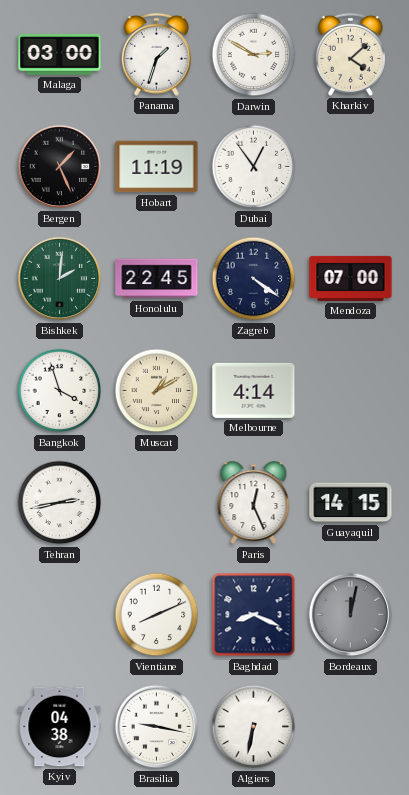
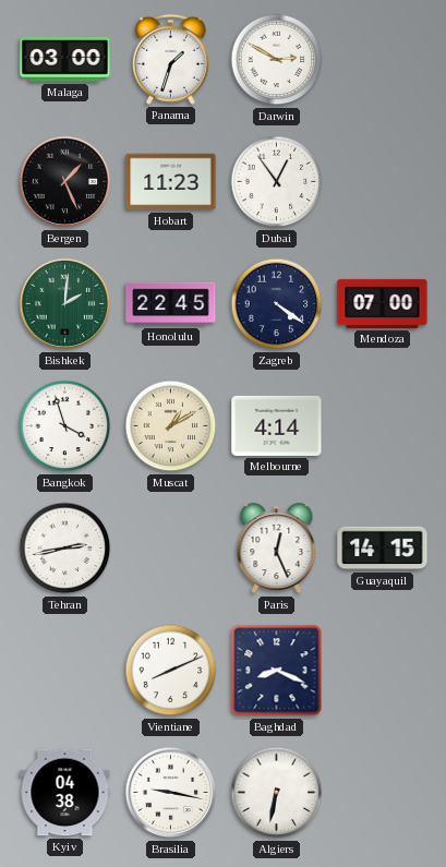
Kharkiv: 4:08 -> none (350, 54)
Hobart: 11:19 -> 11:23 (171, 182)
Bordeaux: 12:02 -> none (351, 615)
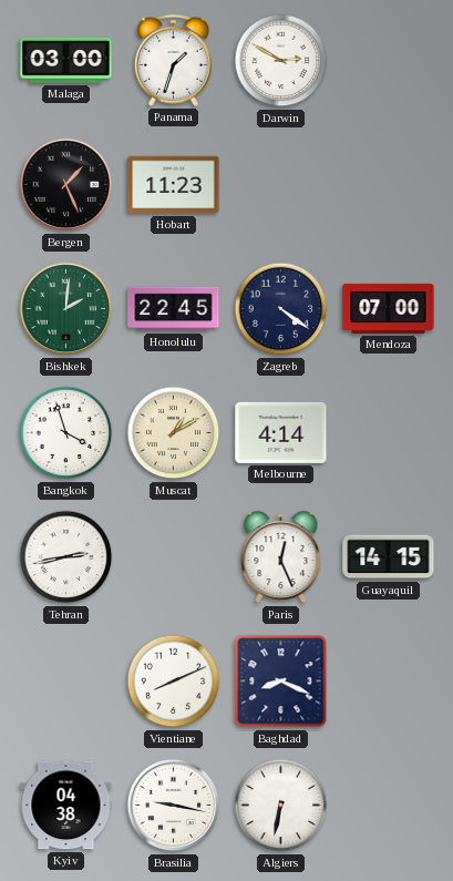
Dubai: 12:54 -> none (277, 182)
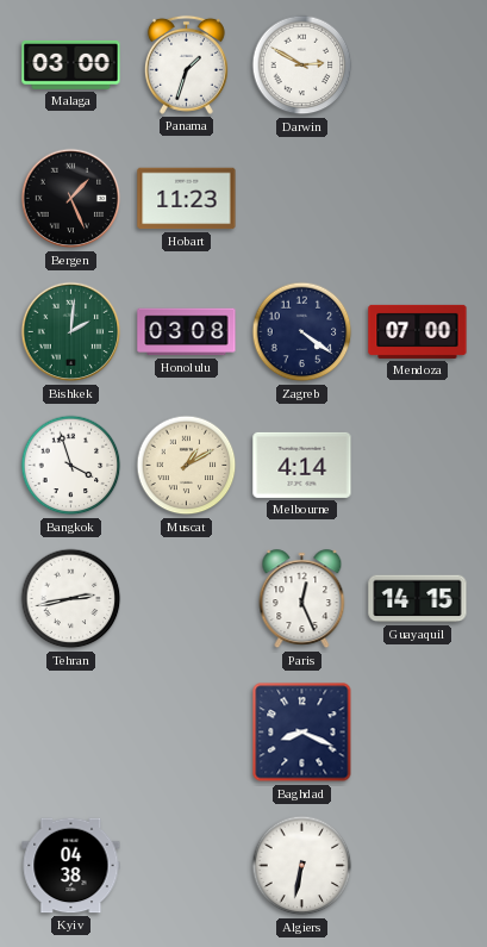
Honolulu: 22:45 -> 03:08 (187, 332)
Vientiane: 8:11 -> none (174, 682)
Brasilia: 9:17 -> none (174, 806)
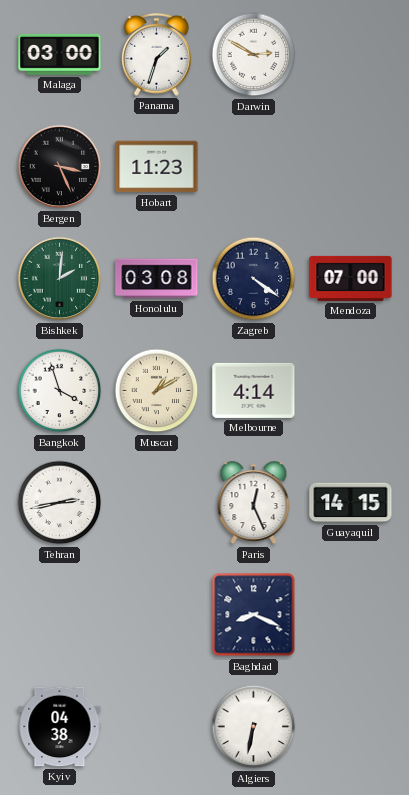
Bergen: 1:26 -> 3:26 (60, 167)
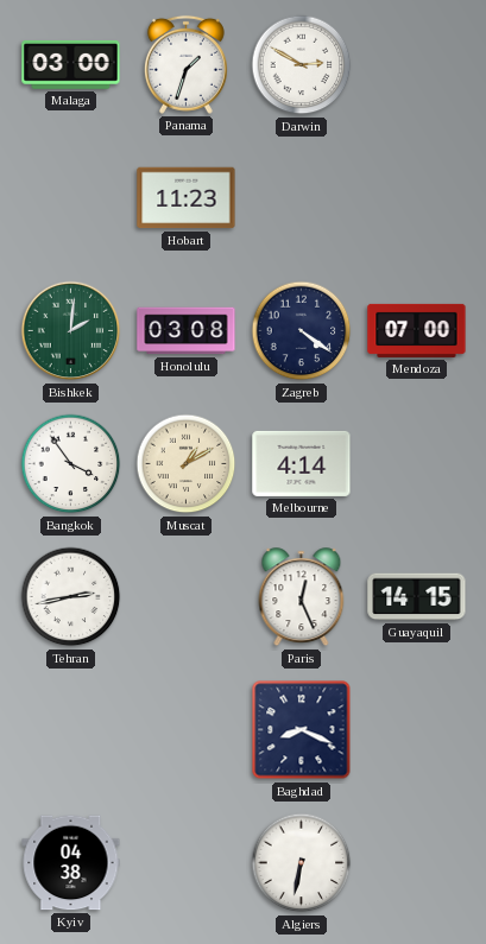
Bergen: 3:26 -> none (60, 167)
Bangkok: 3:57 -> 3:54 (71, 464)
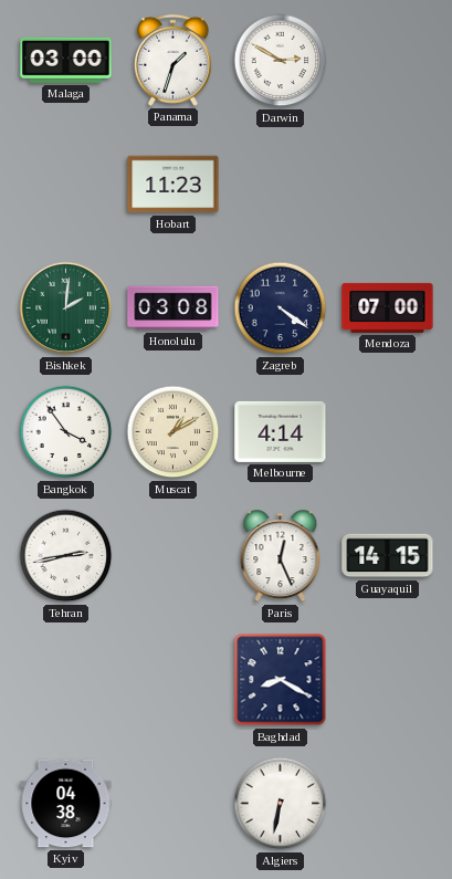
Baghdad: 8:19 -> 8:20 (281, 680)
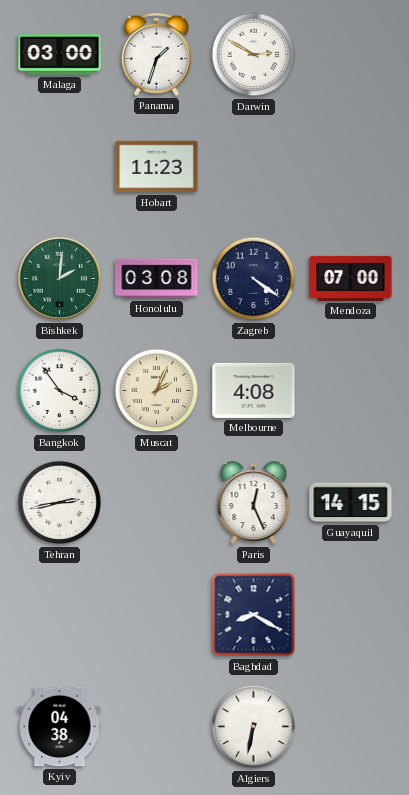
Muscat: 1:10 -> 2:04 (157, 391)
Melbourne: 4:14 -> 4:08 (254, 390)
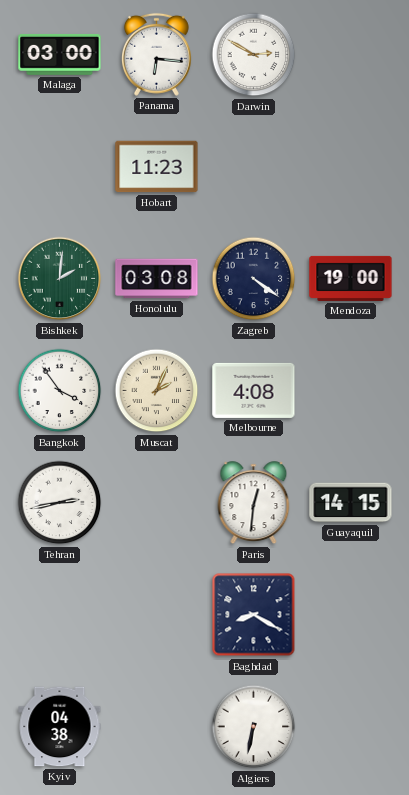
Panama: 1:33 -> 6:16 (156, 54)
Mendoza: 07:00 -> 19:00 (351, 278)
Paris: 12:26 -> 12:31 (254, 503)
